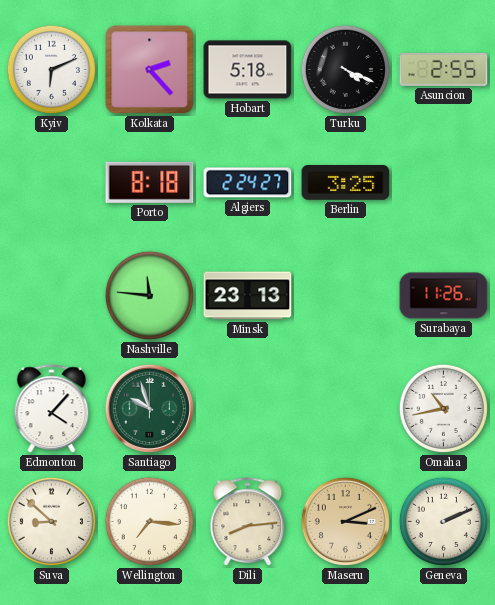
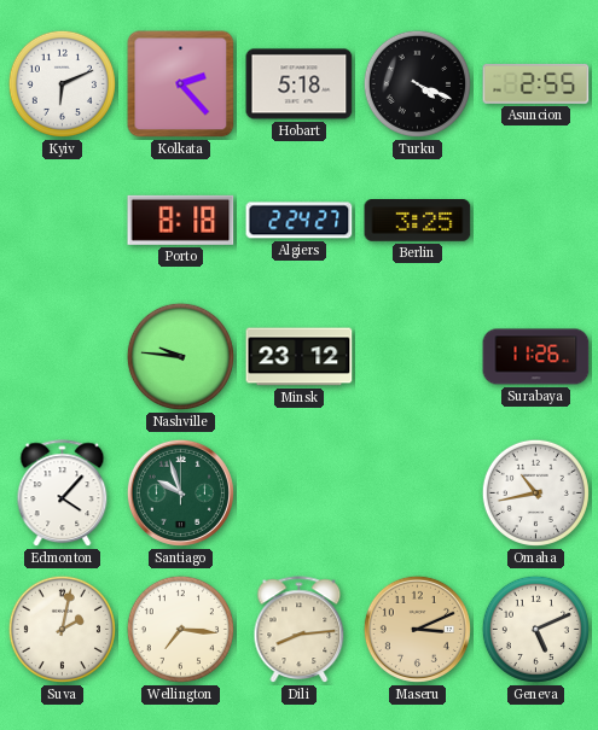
Nashville: 11:46 -> 9:46 (180, 356)
Minsk: 23:13 -> 23:12 (300, 357)
Suva: 8:52 -> 2:02 (62, 629)
Geneva: 2:11 -> 5:11 (535, 629)
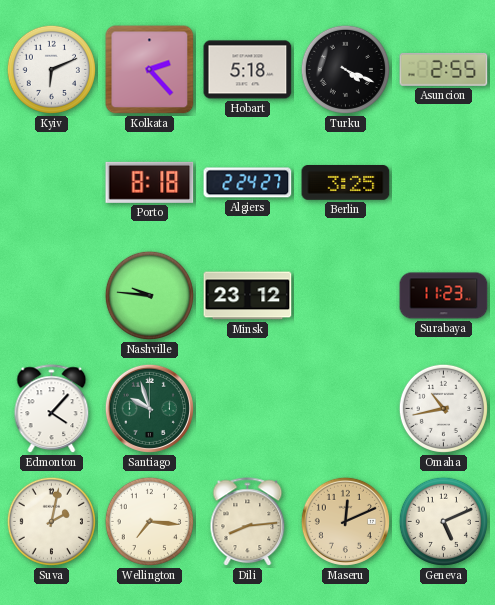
Surabaya: 11:26 -> 11:23 (444, 296)
Maseru: 3:11 -> 12:11 (345, 521)
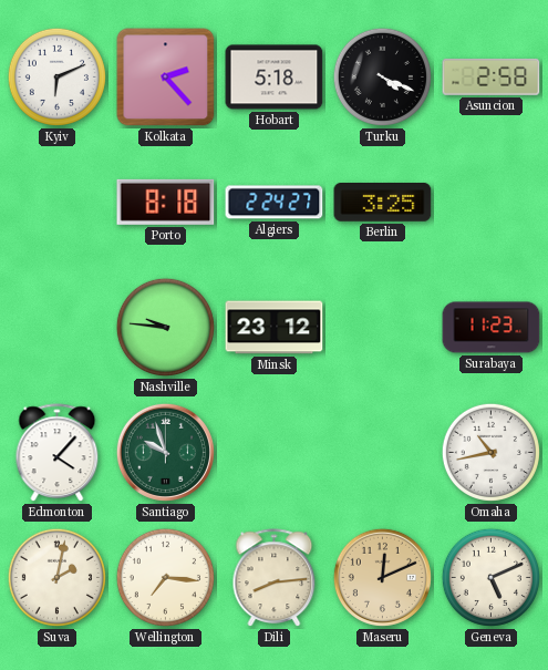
Asuncion: 2:55 -> 2:58 (492, 76)
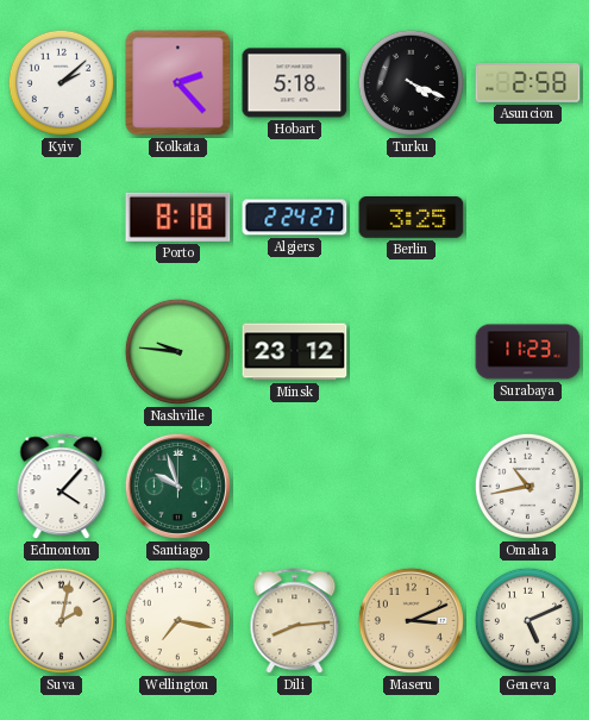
Kyiv: 6:11 -> 2:08 (61, 82)
Wellington: 7:16 -> 7:17 (177, 620)
Maseru: 12:11 -> 3:11 (411, 620)
